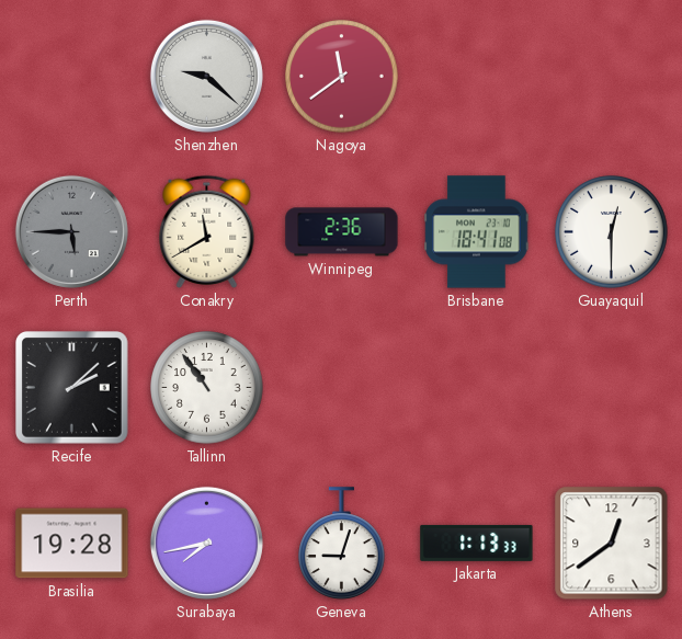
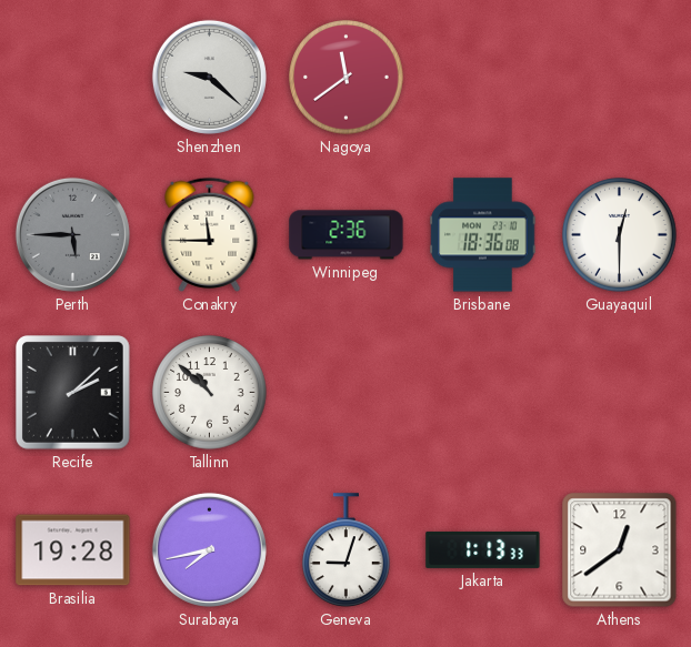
Conakry: 11:40 -> 11:45 (210, 234)
Brisbane: 18:41 -> 18:36 (483, 235)
Tallinn: 10:54 -> 10:52 (210, 393)
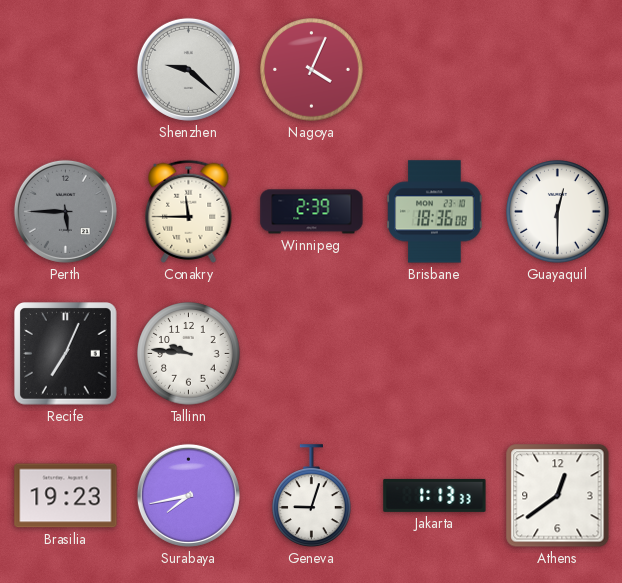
Nagoya: 11:39 -> 4:04 (312, 70)
Winnipeg: 2:36 -> 2:39 (312, 212)
Recife: 2:08 -> 7:04 (66, 354)
Tallinn: 10:52 -> 9:46 (189, 354)
Brasilia: 19:28 -> 19:23 (66, 496)
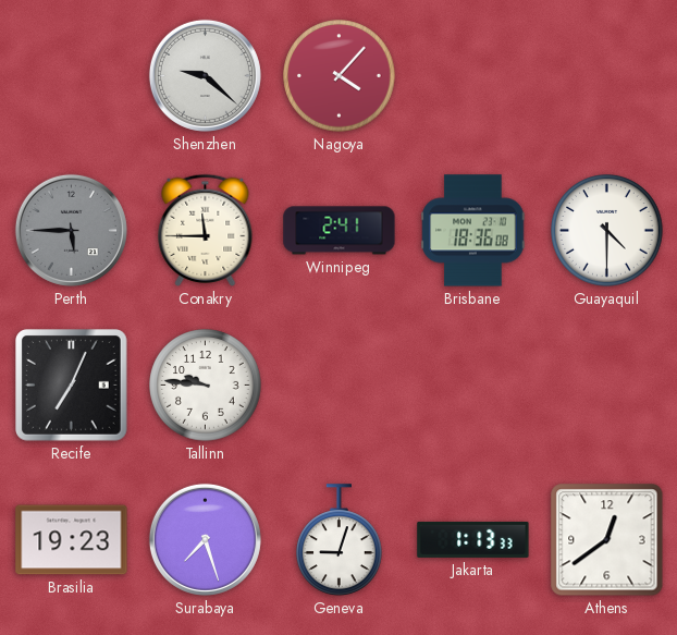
Nagoya: 4:04 -> 4:07 (340, 76)
Winnipeg: 2:39 -> 2:41 (340, 231)
Guayaquil: 12:30 -> 4:30 (607, 231)
Surabaya: 7:43 -> 7:27 (205, 539)
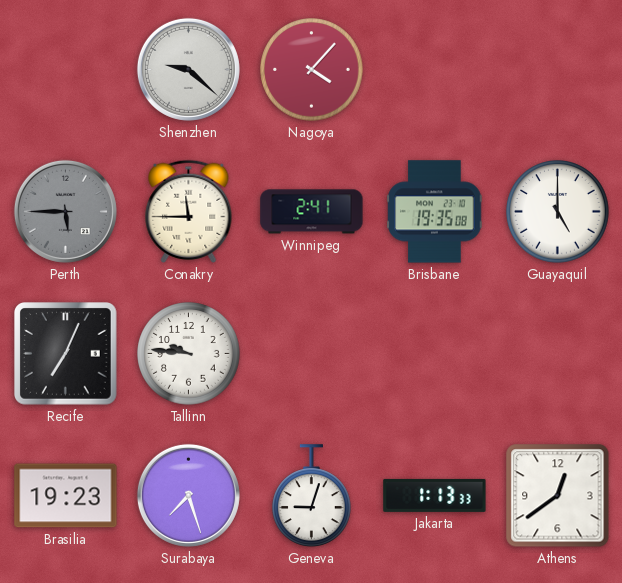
Brisbane: 18:36 -> 19:35 (435, 212)
Guayaquil: 4:30 -> 5:00 (558, 212)
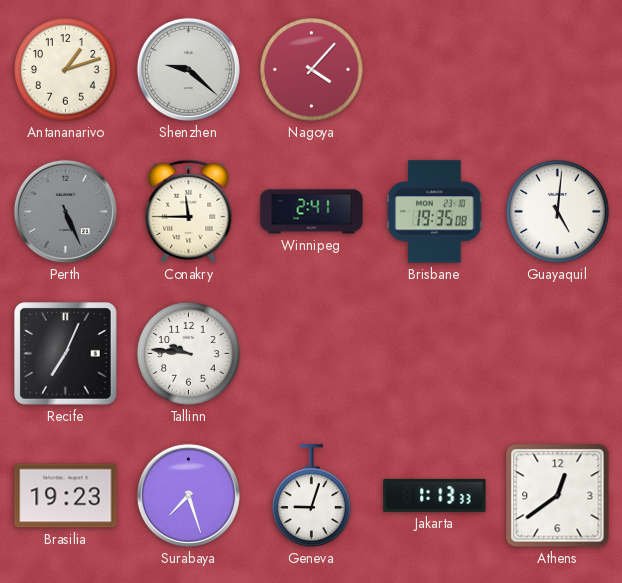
Antananarivo: none -> 1:12 (66, 70)
Perth: 5:45 -> 5:26 (65, 211)
Guayaquil: 5:00 -> 5:01 (558, 212)
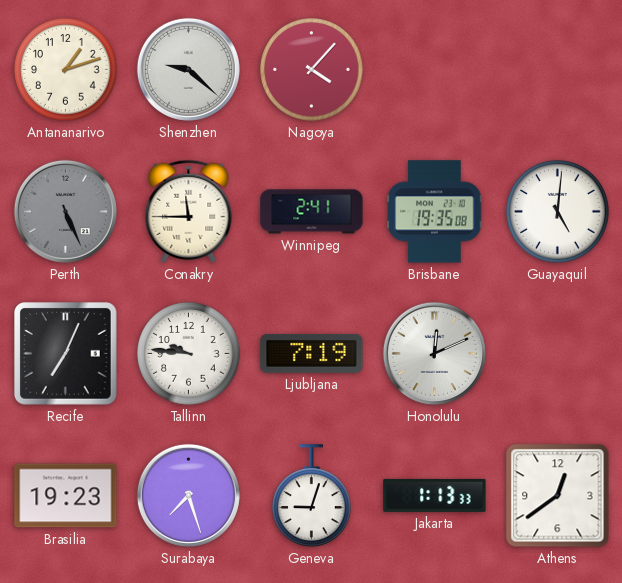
Ljubljana: none -> 7:19 (312, 353)
Honolulu: none -> 12:11 (434, 353)
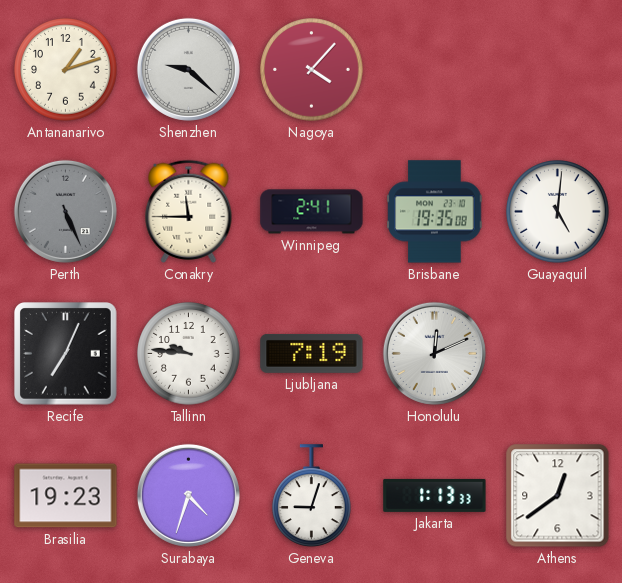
Surabaya: 7:27 -> 4:33 (188, 495)
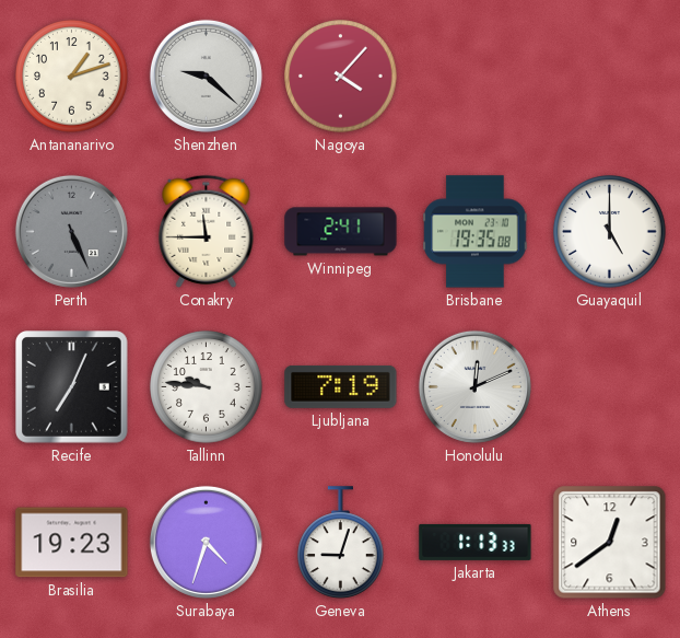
Guayaquil: 5:01 -> 5:00 (610, 232)
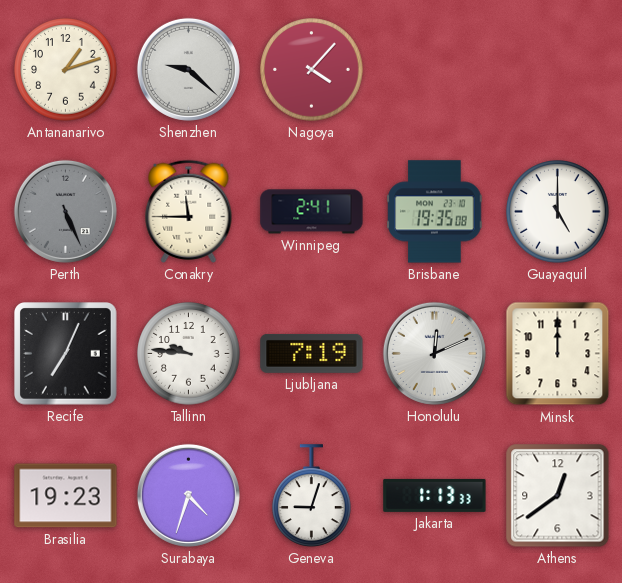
Minsk: none -> 12:00 (558, 354)
